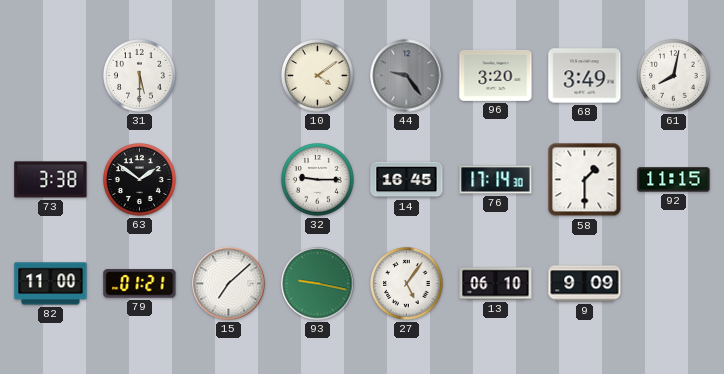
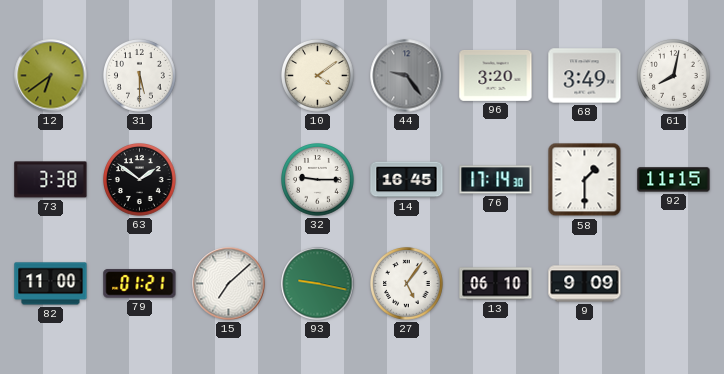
12: none -> 6:39 (51, 76)
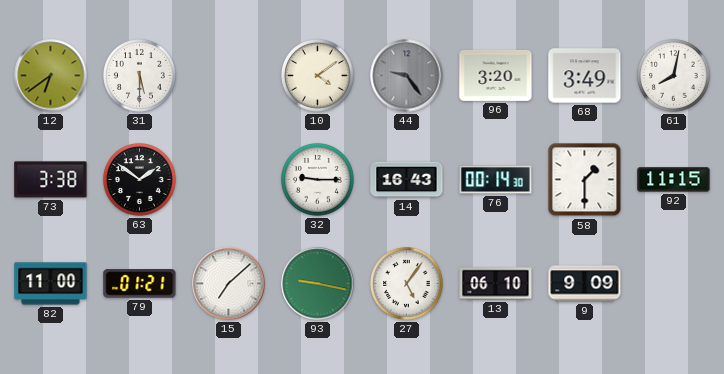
14: 16:45 -> 16:43 (407, 180)
76: 17:14 -> 00:14 (496, 180)
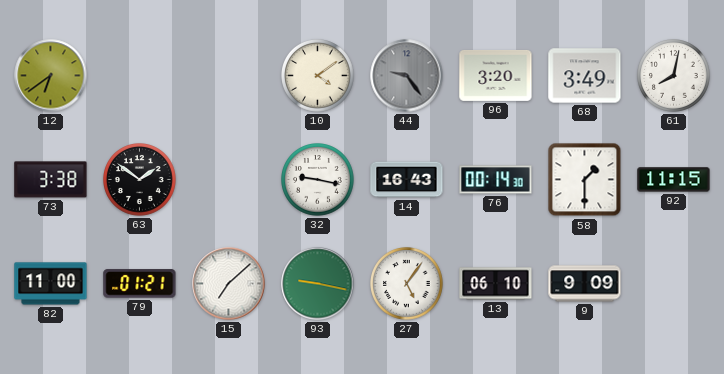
31: 5:30 -> none (140, 76)
32: 9:15 -> 9:17 (318, 180)
